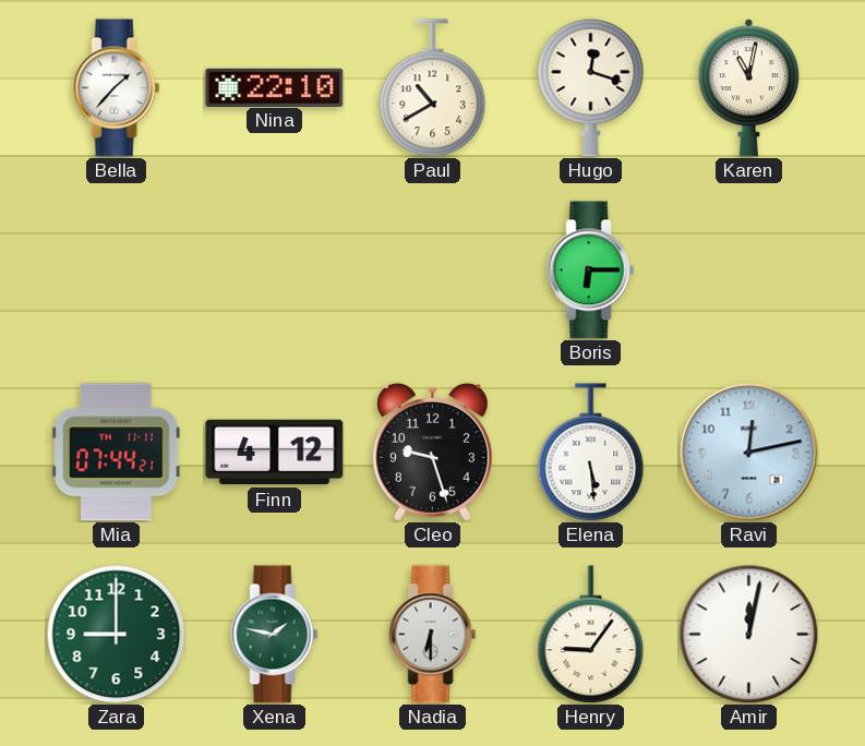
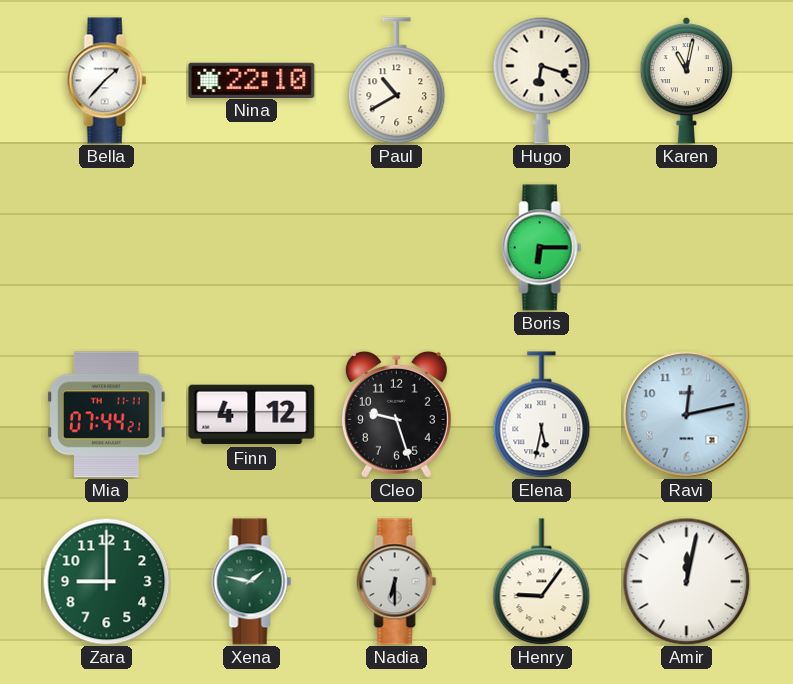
Hugo: 12:18 -> 6:18 (542, 80)
Elena: 5:29 -> 5:32 (542, 415)
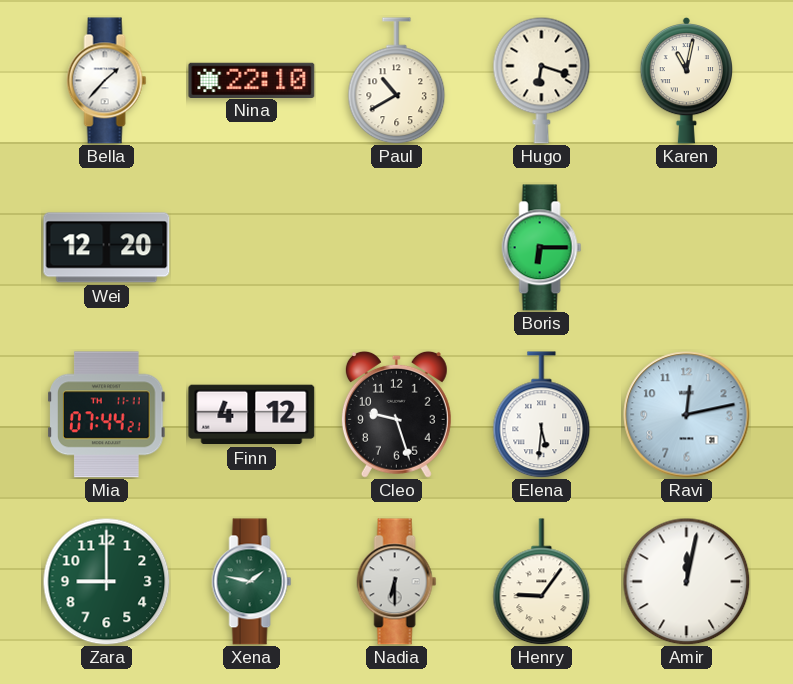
Wei: none -> 12:20 (107, 248)
Elena: 5:32 -> 5:31 (542, 415)
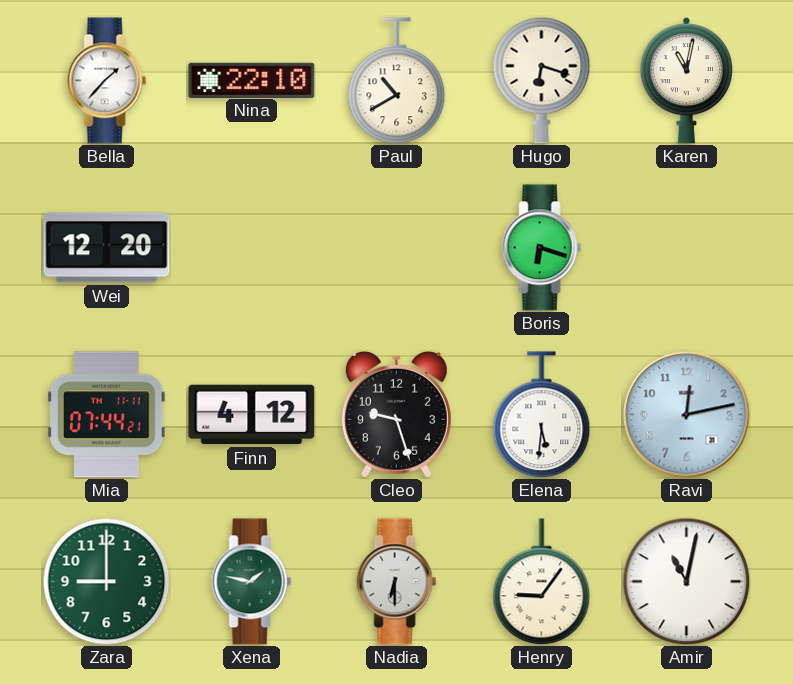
Boris: 6:15 -> 6:18 (542, 248)
Amir: 12:02 -> 11:02 (686, 581)
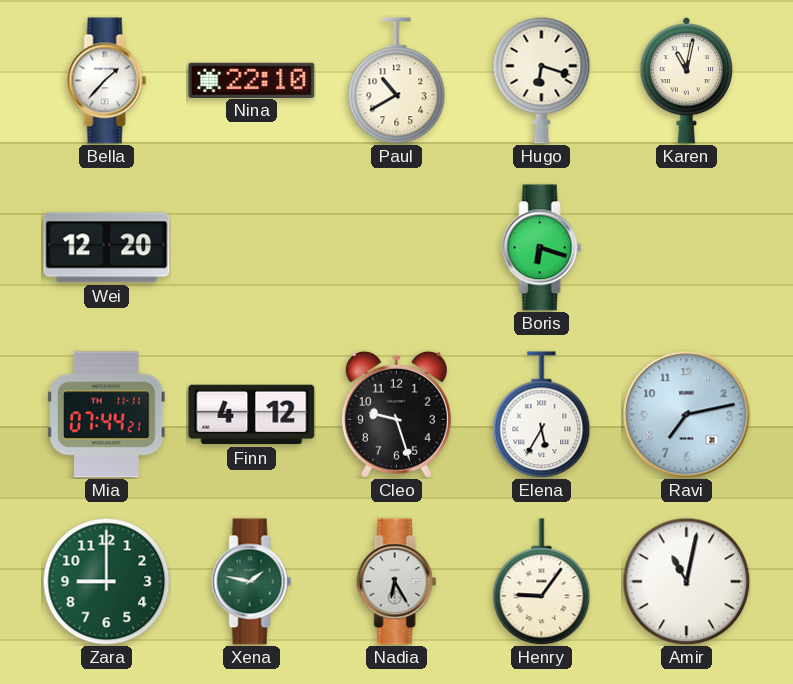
Elena: 5:31 -> 5:35 (542, 415)
Ravi: 12:13 -> 7:13 (687, 415)
Nadia: 6:30 -> 6:25 (397, 582)
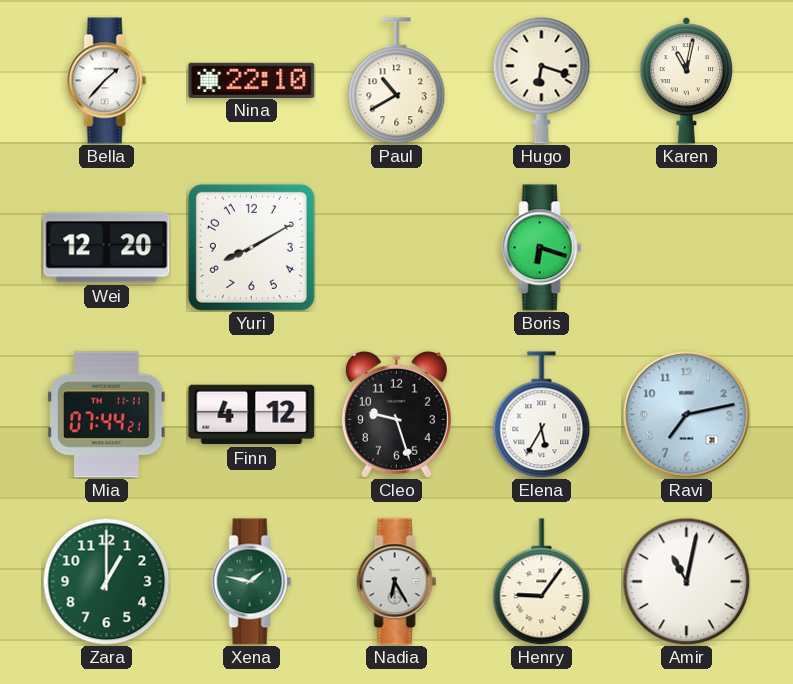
Yuri: none -> 8:10 (251, 247)
Zara: 9:00 -> 1:00 (106, 581)
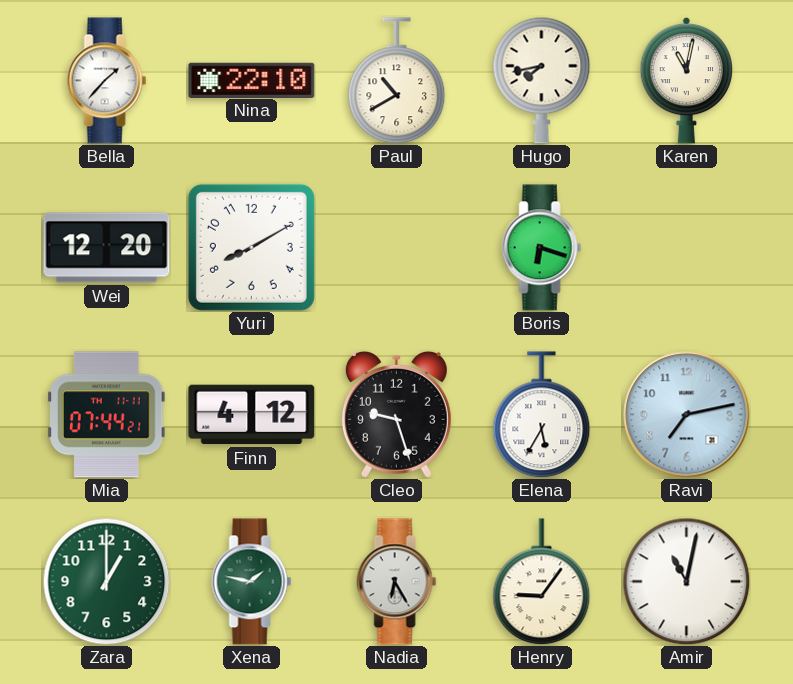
Hugo: 6:18 -> 7:43 (542, 80)
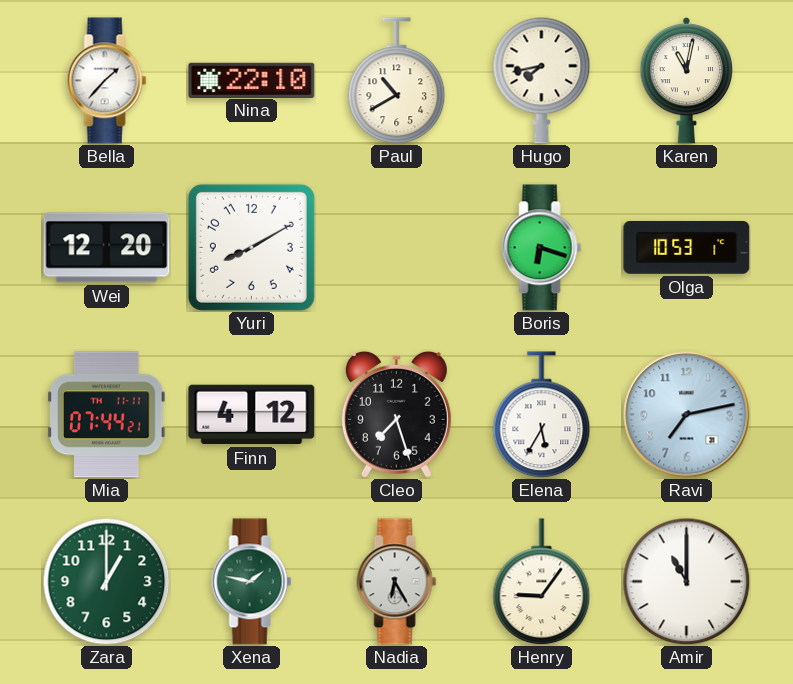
Olga: none -> 10:53 (687, 247)
Cleo: 9:27 -> 7:27 (396, 414)
Amir: 11:02 -> 11:00 (686, 581)
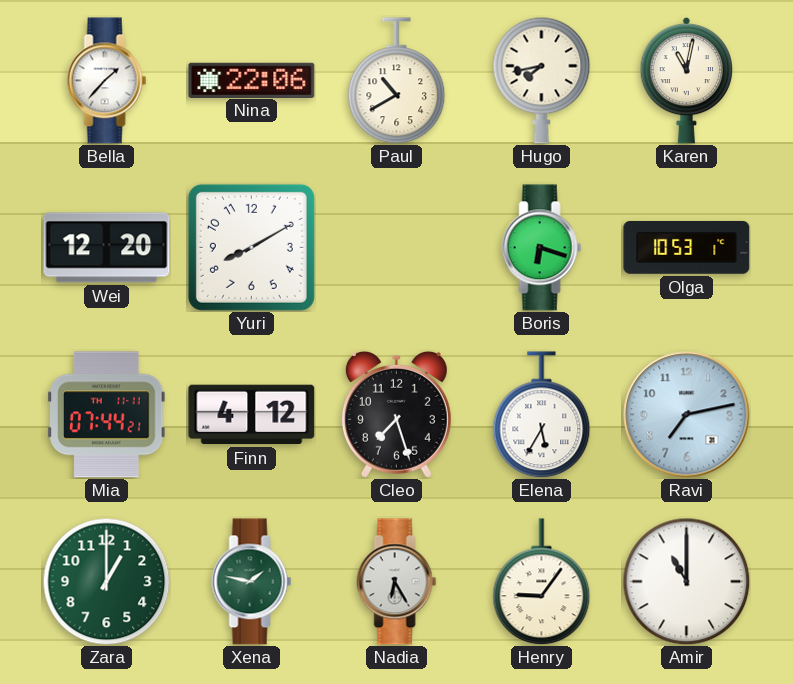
Nina: 22:10 -> 22:06 (252, 80)
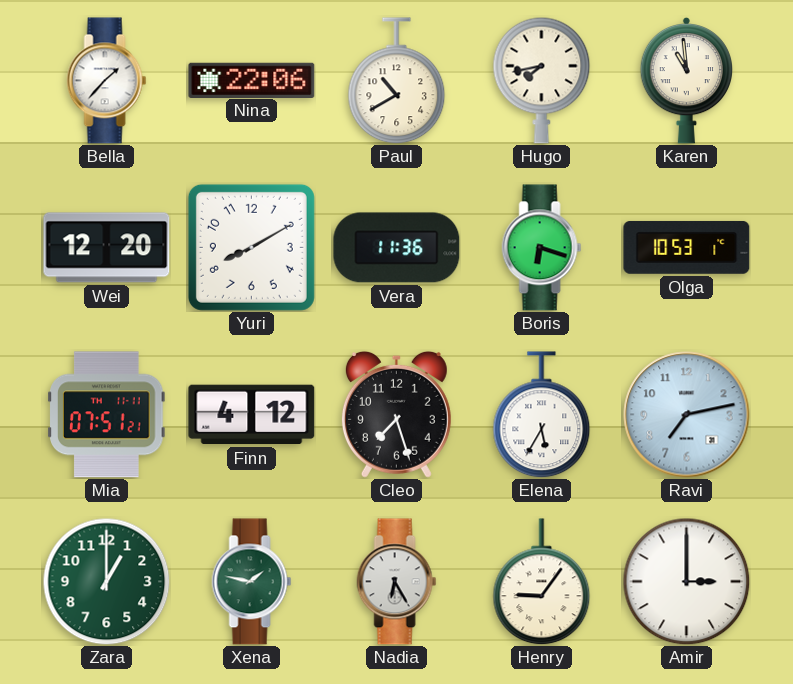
Karen: 11:02 -> 10:59 (686, 80)
Vera: none -> 11:36 (397, 248)
Mia: 07:44 -> 07:51 (107, 415)
Amir: 11:00 -> 3:00 (686, 581)
